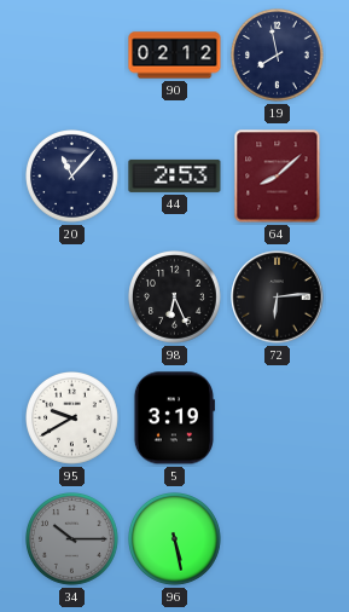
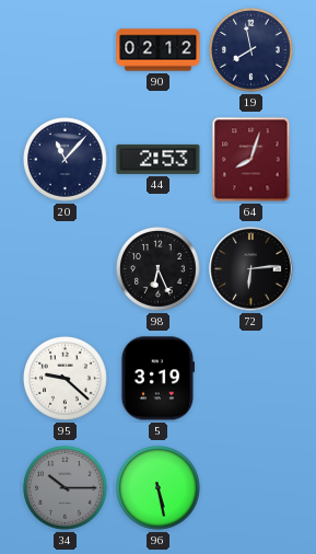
64: 8:08 -> 8:03 (251, 160)
95: 9:40 -> 9:22 (66, 379)
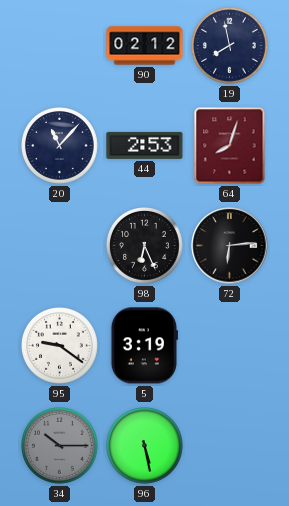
95: 9:22 -> 9:21 (60, 346)
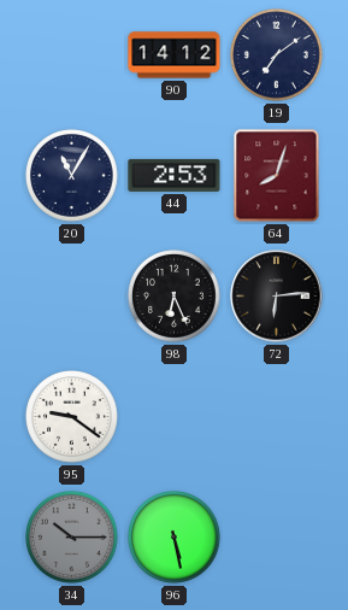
90: 02:12 -> 14:12 (175, 55)
19: 7:58 -> 7:09 (277, 55)
20: 11:07 -> 11:05 (72, 176)
5: 3:19 -> none (144, 346)
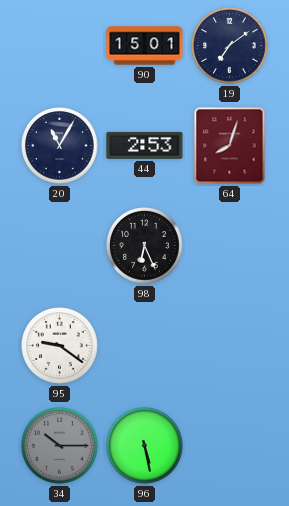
90: 14:12 -> 15:01 (145, 46)
72: 6:14 -> none (277, 297)
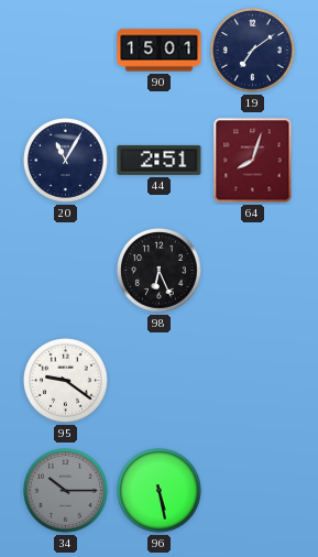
44: 2:53 -> 2:51 (160, 160)
